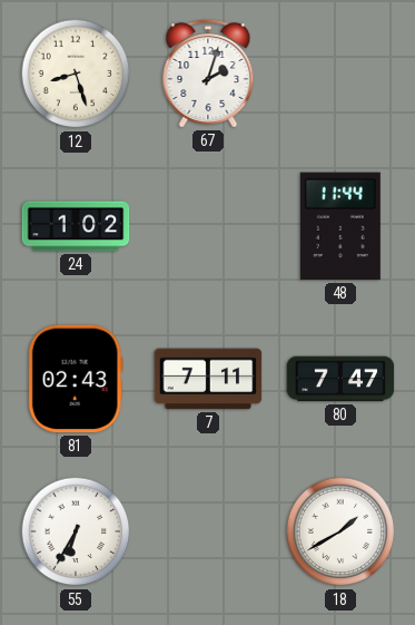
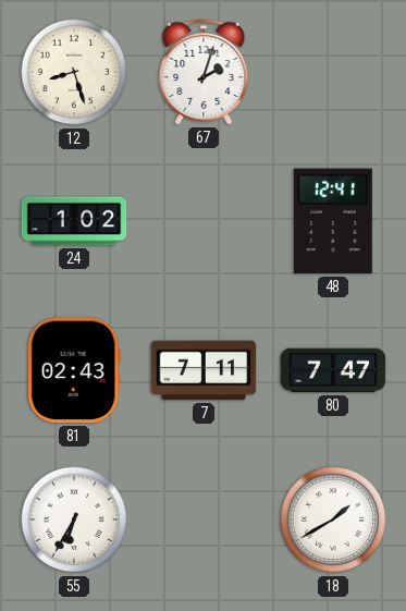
48: 11:44 -> 12:41 (333, 221)
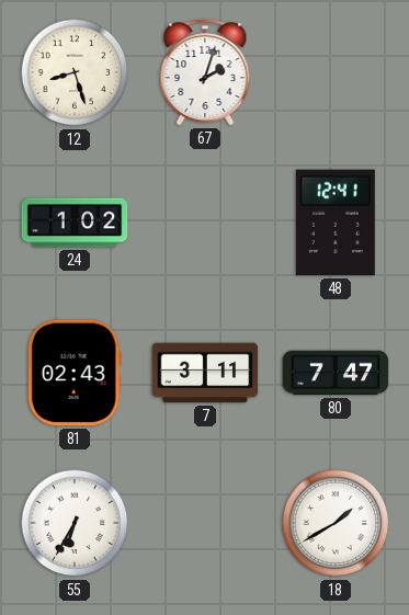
7: 7:11 -> 3:11 (205, 373)
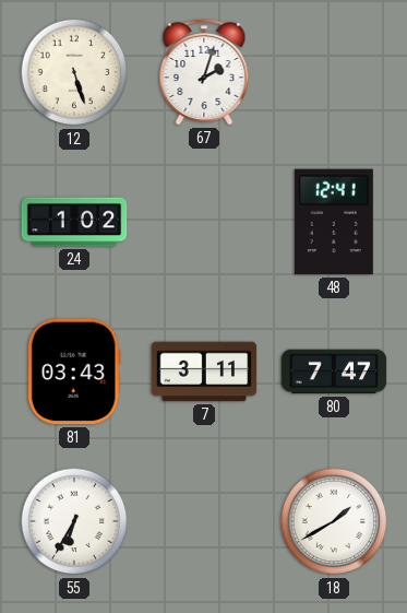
12: 8:27 -> 5:27 (74, 72)
81: 02:43 -> 03:43 (74, 372)
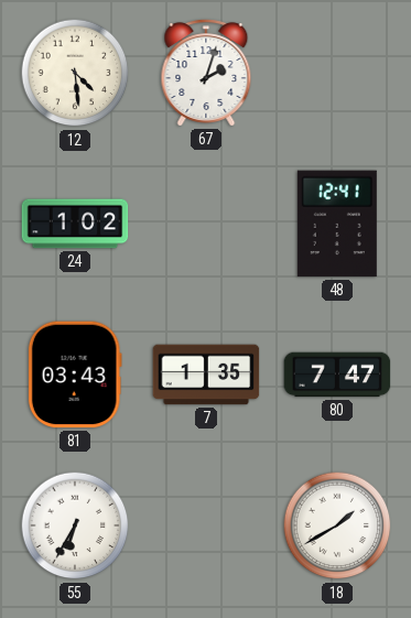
12: 5:27 -> 4:29 (75, 73)
7: 3:11 -> 1:35 (206, 375)
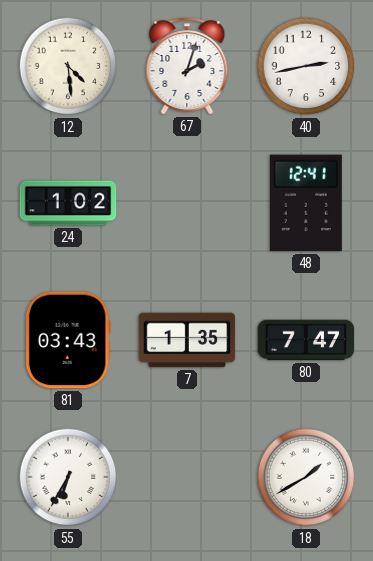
40: none -> 2:43 (306, 66)
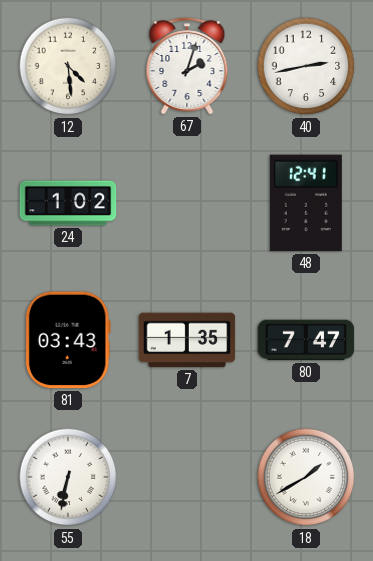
55: 6:35 -> 6:32 (68, 477)
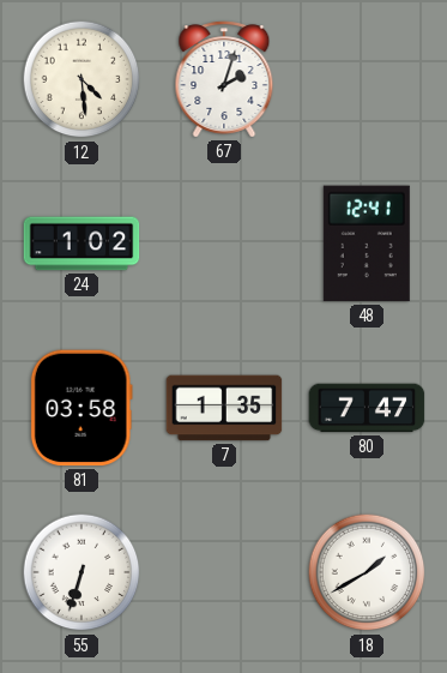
40: 2:43 -> none (306, 66)
81: 03:43 -> 03:58 (81, 408)
55: 6:32 -> 6:33 (81, 572)
